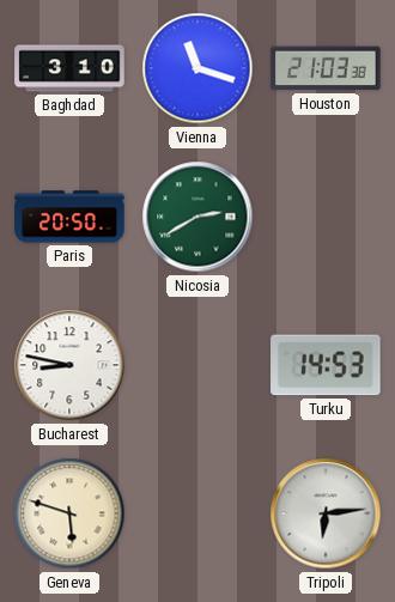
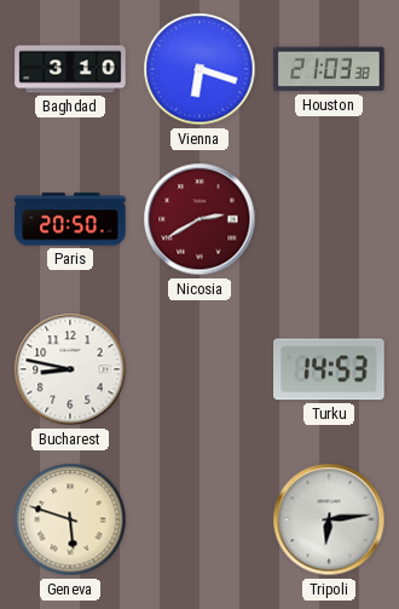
Vienna: 11:18 -> 6:18 (199, 69)
Nicosia dial: green -> burgundy (199, 219)
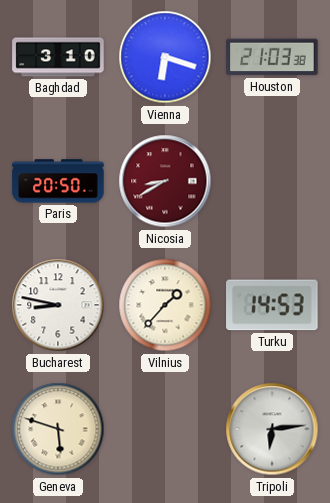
Nicosia: 2:40 -> 8:40 (165, 181)
Vilnius: none -> 1:37 (165, 305)
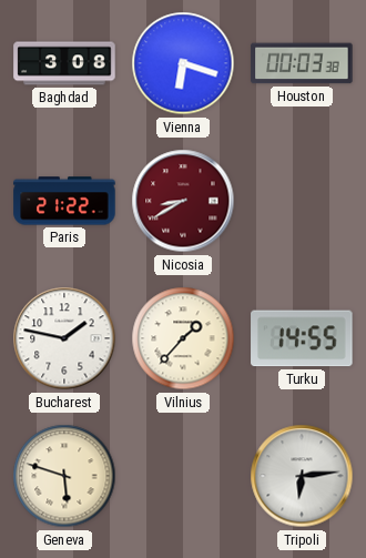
Baghdad: 3:10 -> 3:08 (64, 63)
Houston: 21:03 -> 00:03 (302, 63)
Paris: 20:50 -> 21:22 (64, 201)
Bucharest: 8:47 -> 1:47 (64, 338)
Turku: 14:53 -> 14:55 (302, 338)
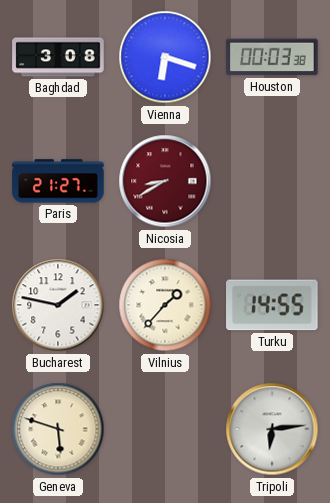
Paris: 21:22 -> 21:27 (58, 181)
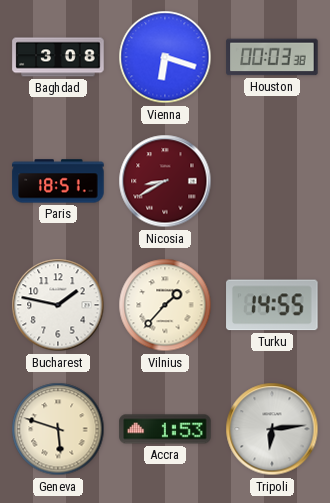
Paris: 21:27 -> 18:51 (58, 181)
Accra: none -> 1:53 (165, 429)
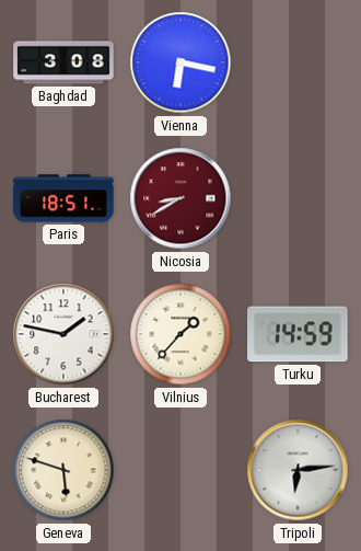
Vienna: 6:18 -> 6:17 (180, 62)
Houston: 00:03 -> none (272, 57)
Turku: 14:55 -> 14:59 (298, 334)
Accra: 1:53 -> none (165, 429)
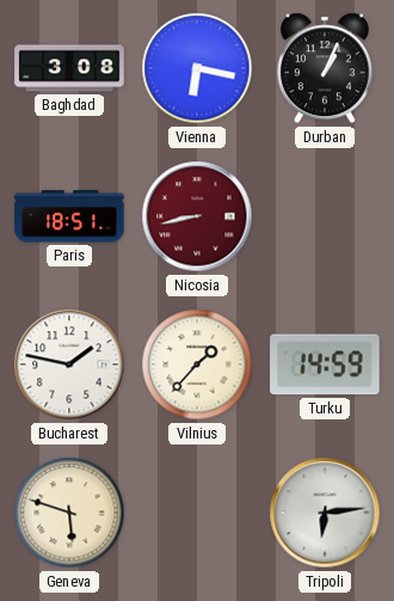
Durban: none -> 1:04 (325, 68)
Nicosia: 8:40 -> 8:43 (197, 216)
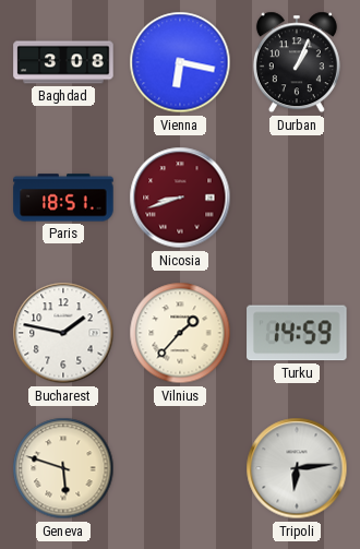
Nicosia: 8:43 -> 8:42 (180, 198)
